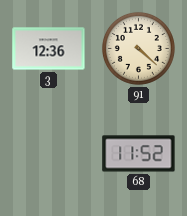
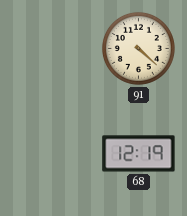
3: 12:36 -> none (49, 49)
68: 11:52 -> 12:19 (139, 154)
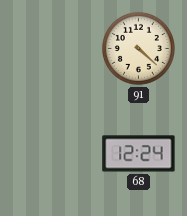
68: 12:19 -> 12:24 (139, 154)
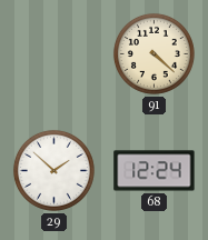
29: none -> 1:52 (53, 170)
